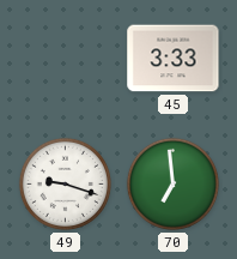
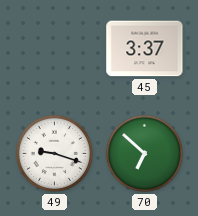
45: 3:33 -> 3:37 (145, 49)
70: 6:59 -> 6:52 (144, 153)
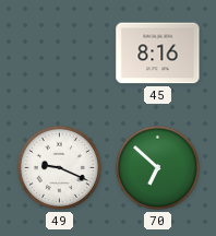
45: 3:37 -> 8:16 (158, 54)
49: 9:18 -> 9:19 (59, 167)
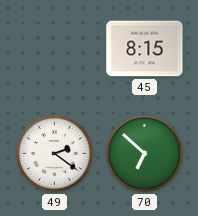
45: 8:16 -> 8:15 (145, 49)
49: 9:19 -> 2:21 (54, 153)
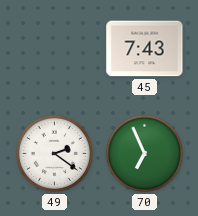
45: 8:15 -> 7:43 (145, 49)
70: 6:52 -> 6:56 (144, 153)
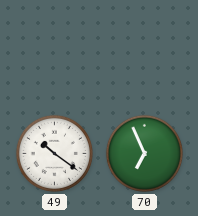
45: 7:43 -> none (145, 49)
49: 2:21 -> 10:21 (54, 153)
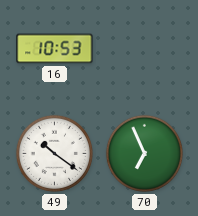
16: none -> 10:53 (55, 49)
